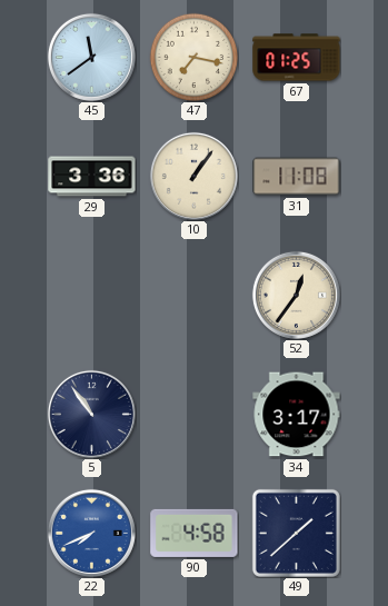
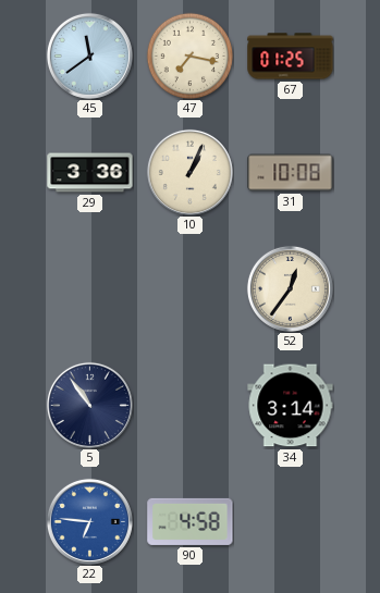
10: 1:06 -> 1:04 (189, 172)
31: 11:08 -> 10:08 (291, 173)
34: 3:17 -> 3:14 (291, 406)
22: 7:41 -> 6:46 (89, 521)
49: 1:38 -> none (296, 533)
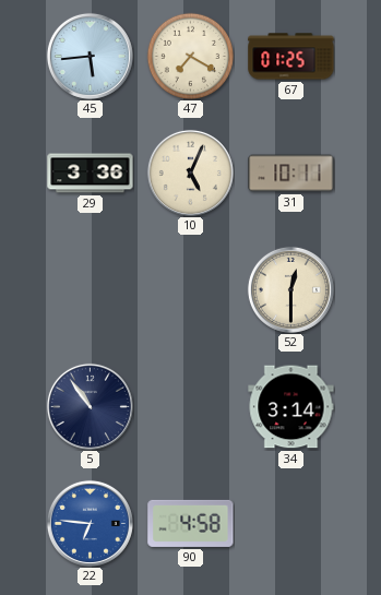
45: 11:39 -> 5:44 (90, 56)
47: 7:17 -> 7:20 (190, 56)
10: 1:04 -> 5:04 (190, 172)
31: 10:08 -> 10:11 (291, 174)
52: 12:36 -> 12:30 (290, 289)
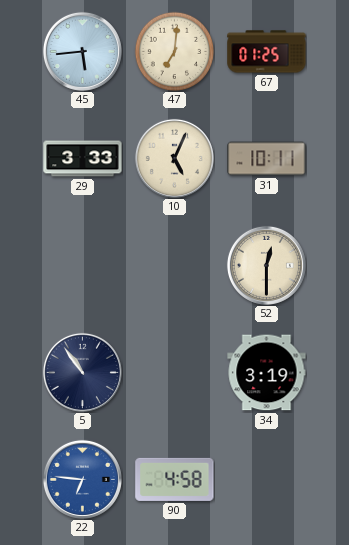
47: 7:20 -> 7:01 (174, 51)
29: 3:36 -> 3:33 (83, 159)
34: 3:14 -> 3:19 (267, 373)
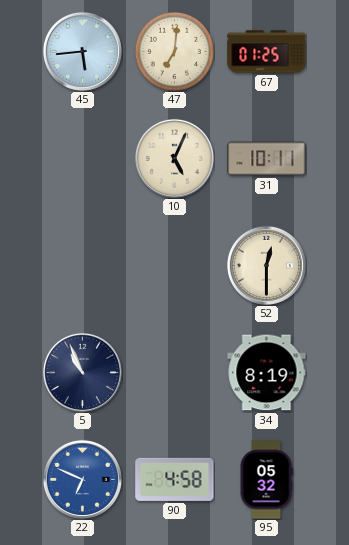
29: 3:33 -> none (83, 159)
5: 10:54 -> 10:56 (82, 372)
34: 3:19 -> 8:19 (267, 373)
22: 6:46 -> 6:49 (82, 479)
95: none -> 05:32 (266, 480)
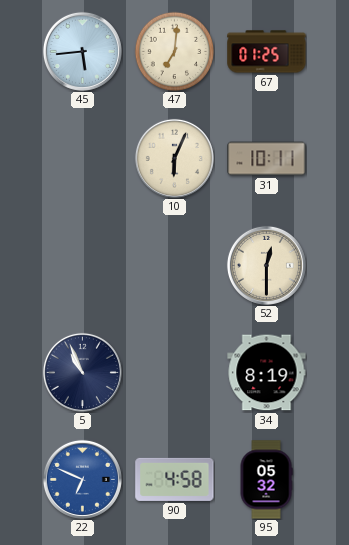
10: 5:04 -> 6:04 (174, 158)
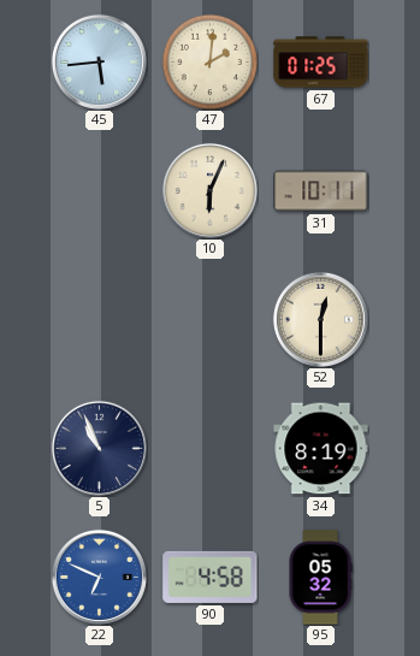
47: 7:01 -> 2:01 (209, 61)
